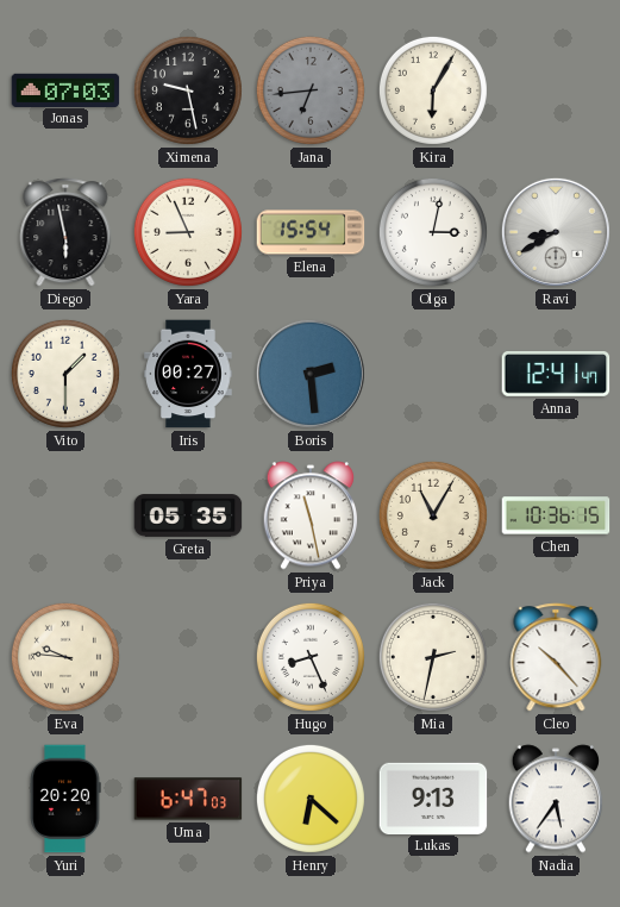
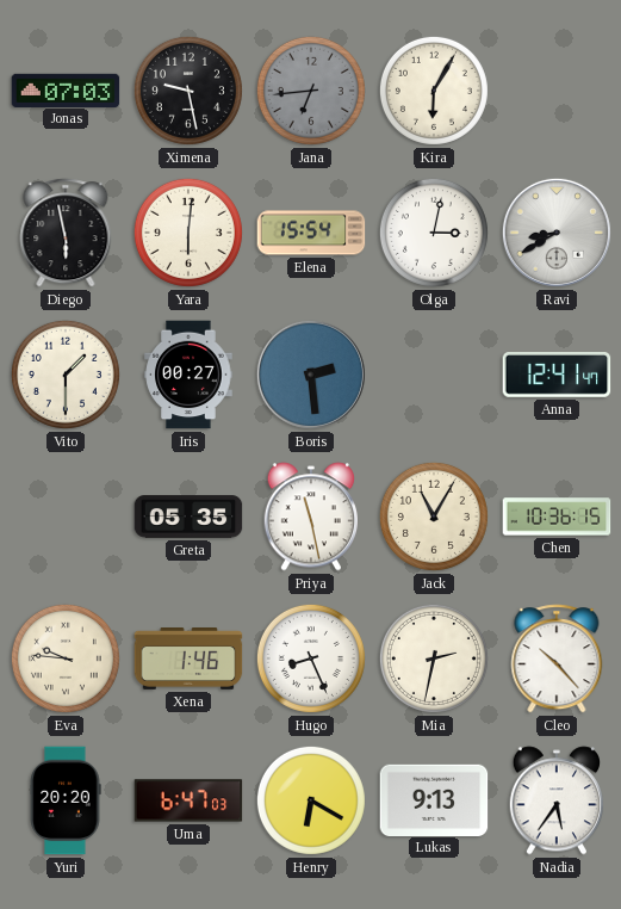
Yara: 8:56 -> 6:01 (188, 233)
Xena: none -> 1:46 (188, 660)
Henry: 6:22 -> 6:20 (311, 800)
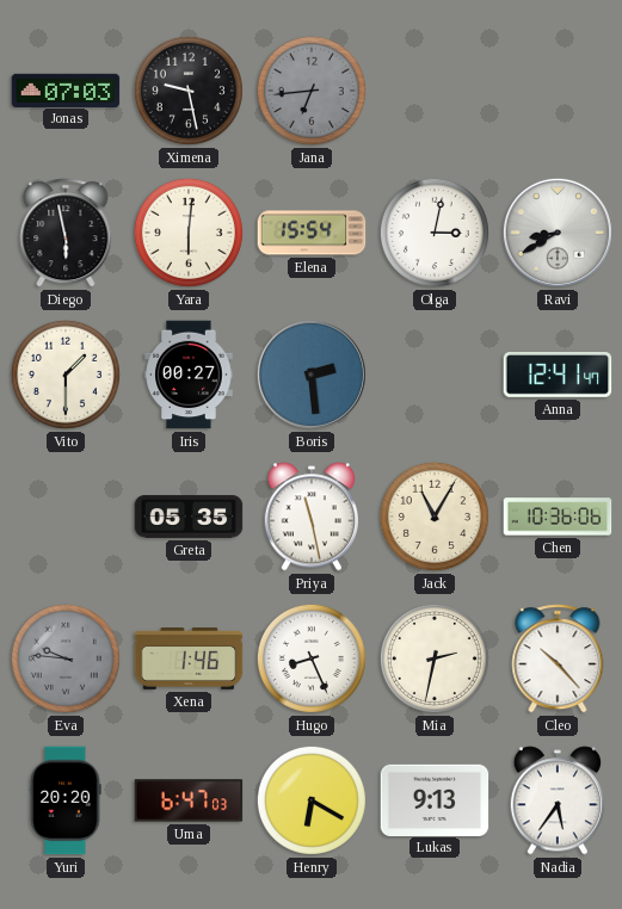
Kira: 6:05 -> none (434, 91)
Chen: 10:36:15 -> 10:36:06 (558, 517)
Eva dial: cream -> grey (66, 658)
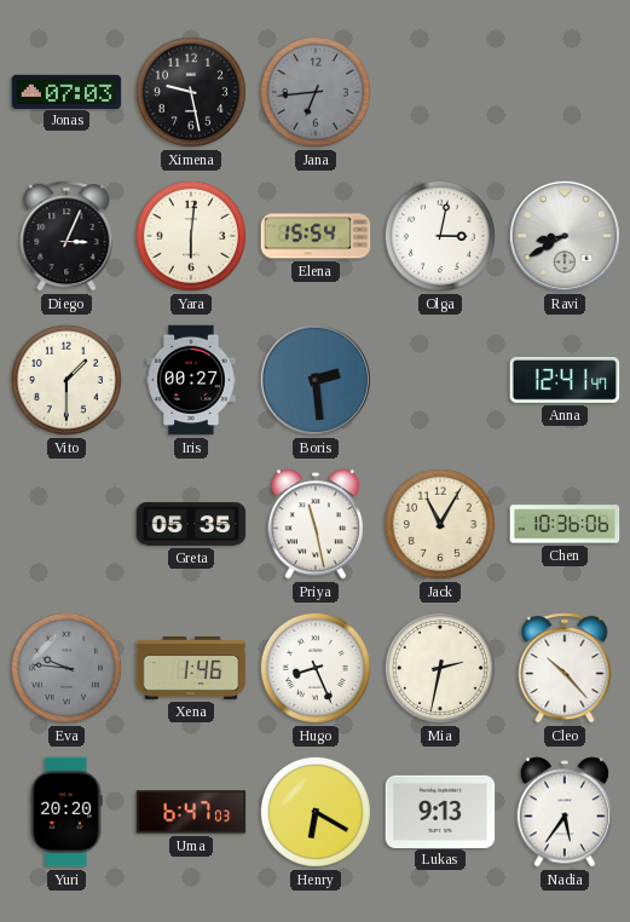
Diego: 5:58 -> 3:04 (67, 236)
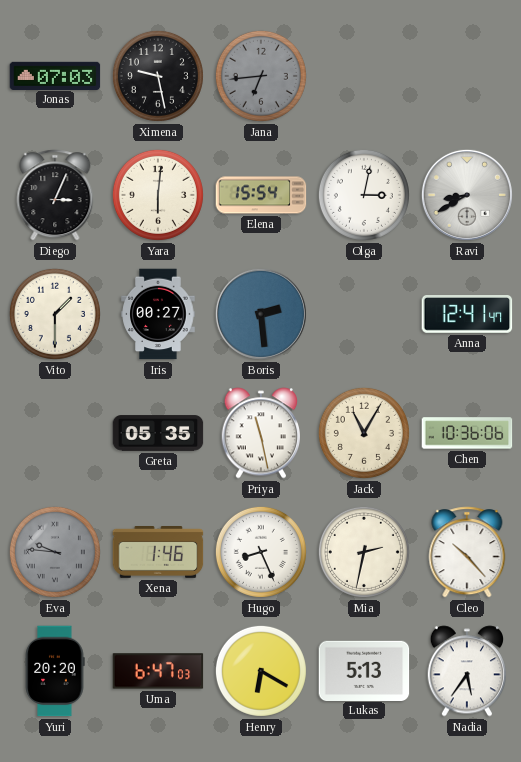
Lukas: 9:13 -> 5:13 (364, 670)
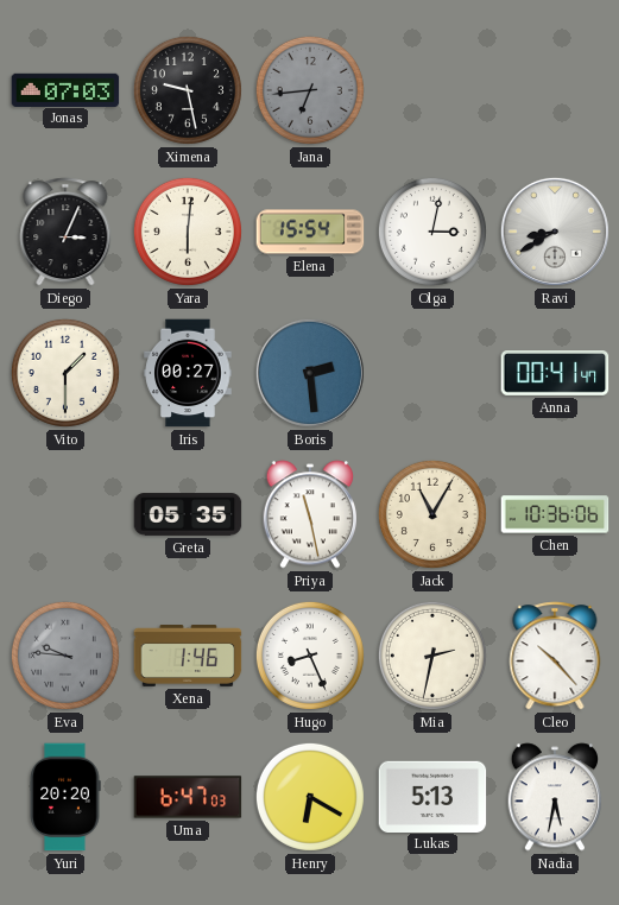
Anna: 12:41 -> 00:41 (555, 374)
Nadia: 5:36 -> 5:32 (554, 797)
